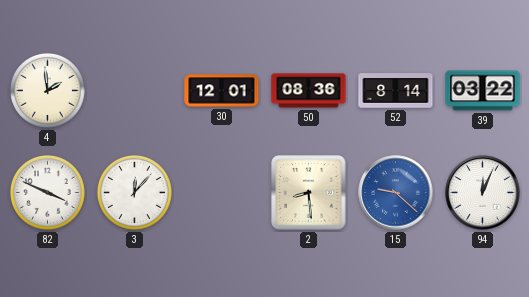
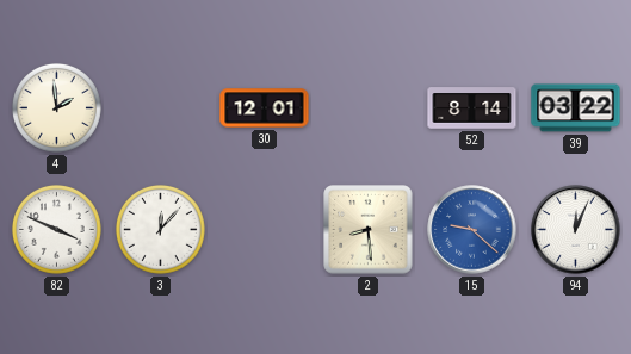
50: 08:36 -> none (309, 91)
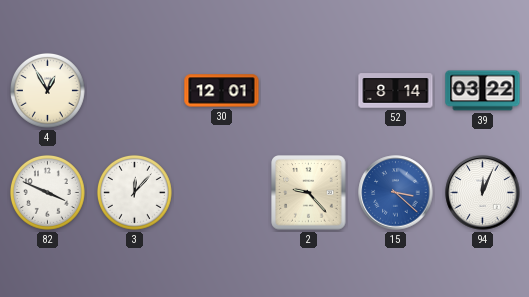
4: 1:59 -> 12:55 (47, 90)
2: 8:29 -> 9:23 (309, 193)
15: 9:22 -> 3:22 (396, 193)
